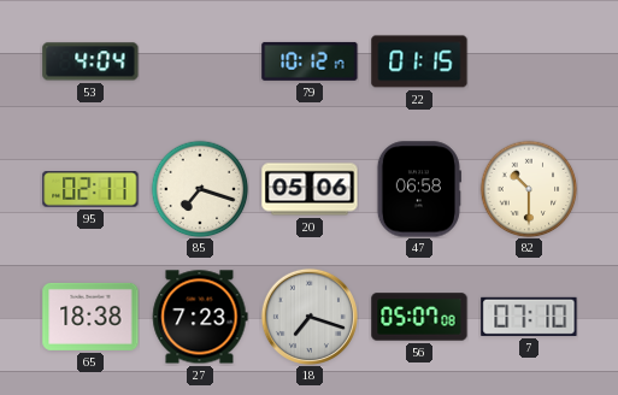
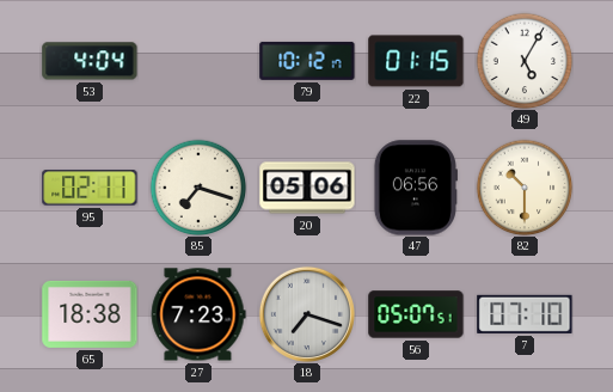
49: none -> 5:05 (525, 61)
47: 06:58 -> 06:56 (416, 188)
56: 05:07:08 -> 05:07:51 (416, 314)
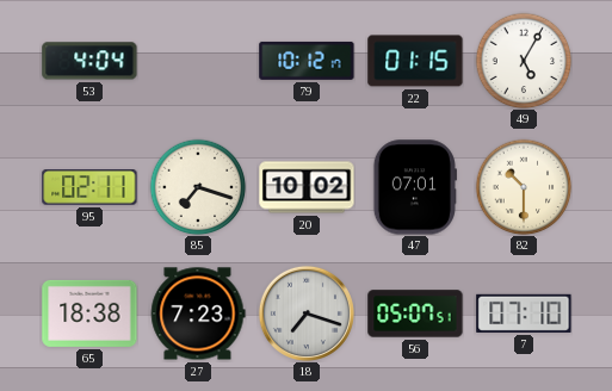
20: 05:06 -> 10:02 (307, 187)
47: 06:56 -> 07:01 (415, 187)
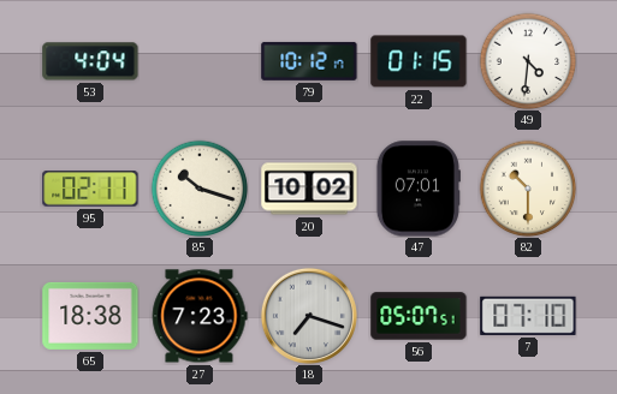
49: 5:05 -> 4:31 (528, 61)
85: 7:18 -> 10:18 (200, 189)
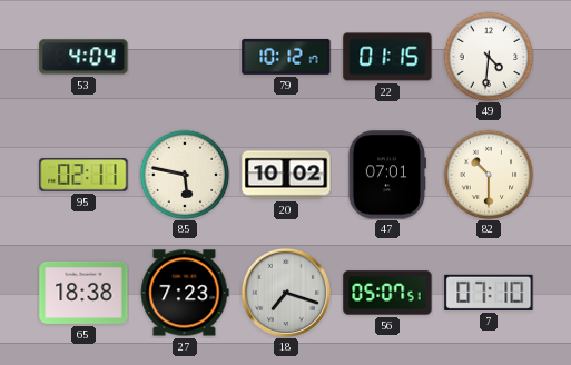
85: 10:18 -> 5:47 (185, 175)
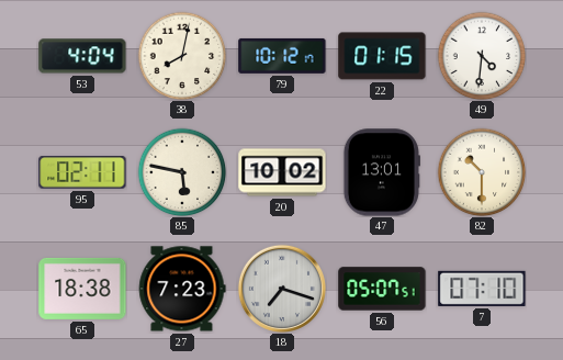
38: none -> 8:02 (182, 56)
47: 07:01 -> 13:01 (382, 172)
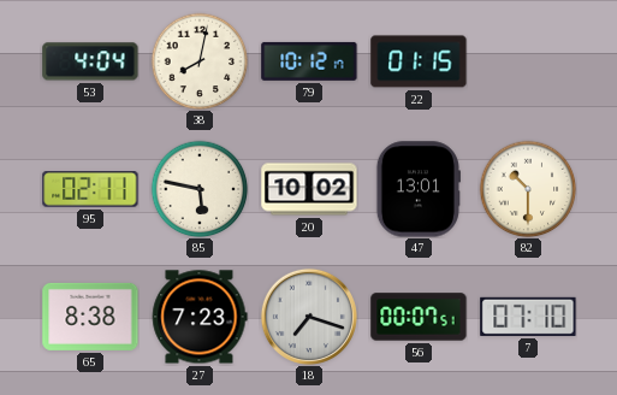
49: 4:31 -> none (482, 56)
65: 18:38 -> 8:38 (90, 317)
56: 05:07 -> 00:07 (419, 317)
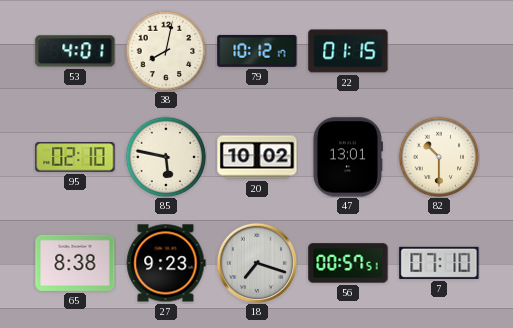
53: 4:04 -> 4:01 (75, 51)
95: 02:11 -> 02:10 (75, 157)
27: 7:23 -> 9:23 (166, 263)
56: 00:07 -> 00:57 (348, 263)
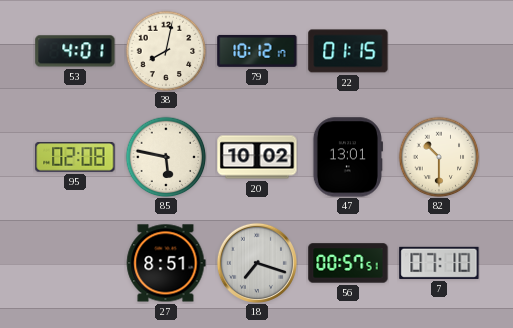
95: 02:10 -> 02:08 (75, 157)
65: 8:38 -> none (75, 263)
27: 9:23 -> 8:51 (166, 263)
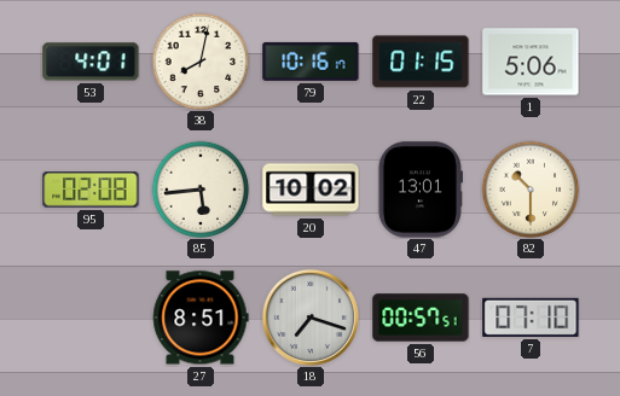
79: 10:12 -> 10:16 (311, 62)
1: none -> 5:06 (531, 62)
85: 5:47 -> 5:44 (201, 190)
